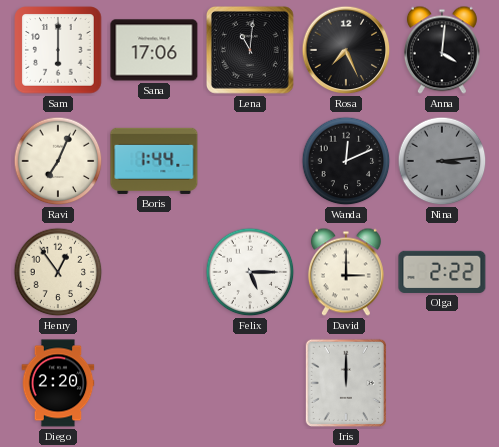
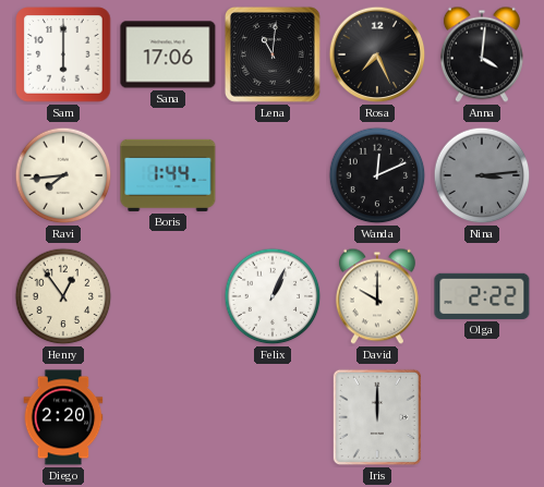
Ravi: 7:04 -> 7:44 (63, 175)
Felix: 5:15 -> 1:04 (273, 296)
David: 3:00 -> 10:00 (377, 296)
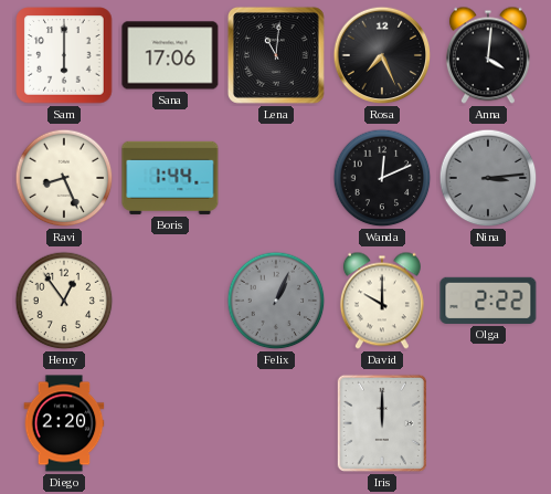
Ravi: 7:44 -> 8:26 (64, 178)
Felix dial: white -> grey (276, 301)
